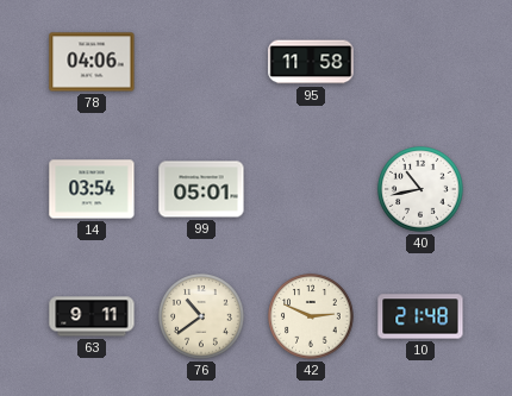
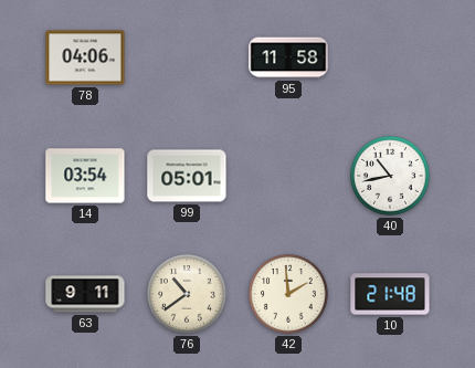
42: 2:49 -> 1:59 (288, 294)
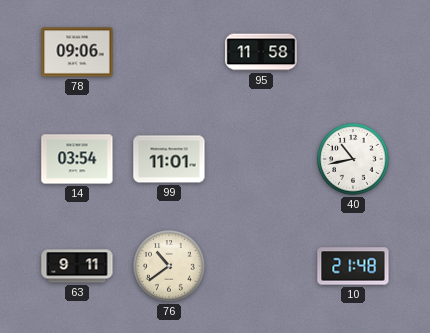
78: 04:06 -> 09:06 (77, 52)
99: 05:01 -> 11:01 (169, 159)
42: 1:59 -> none (288, 294)
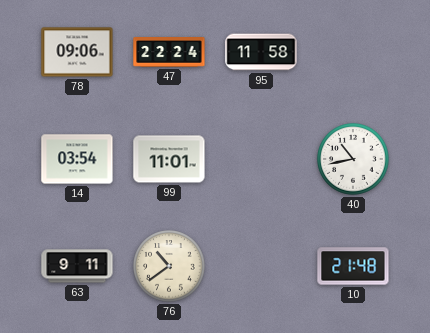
47: none -> 22:24 (169, 52)
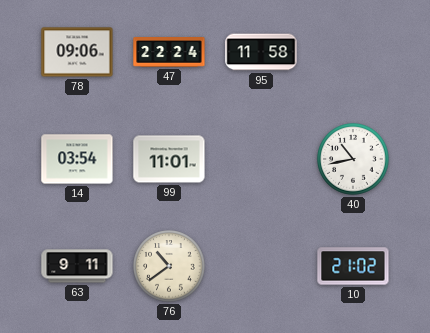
10: 21:48 -> 21:02 (353, 266)
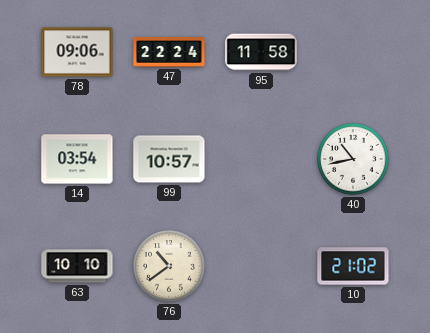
99: 11:01 -> 10:57 (169, 159)
63: 9:11 -> 10:10 (77, 266)
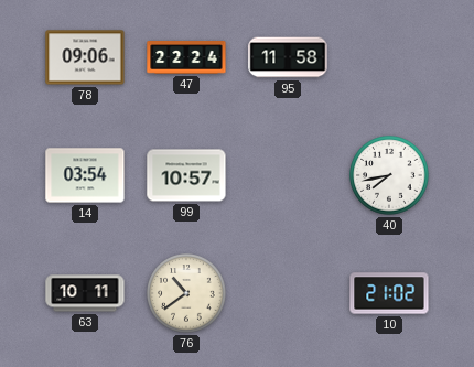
40: 10:43 -> 7:43 (389, 175)
63: 10:10 -> 10:11 (85, 293)
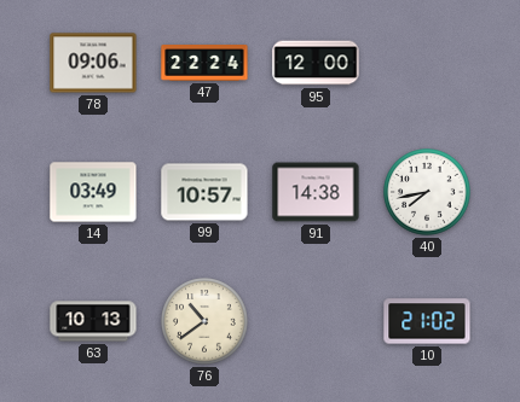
95: 11:58 -> 12:00 (316, 63)
14: 03:54 -> 03:49 (93, 192)
91: none -> 14:38 (316, 192)
63: 10:11 -> 10:13 (93, 321)
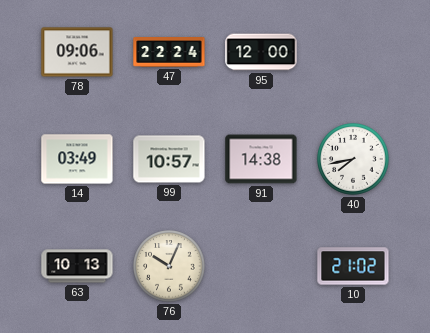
76: 10:39 -> 10:04 (169, 266)
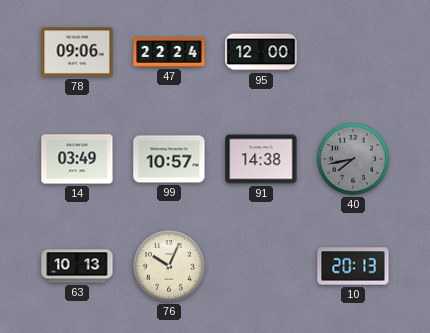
40 dial: white -> grey (353, 159)
10: 21:02 -> 20:13 (353, 266)
